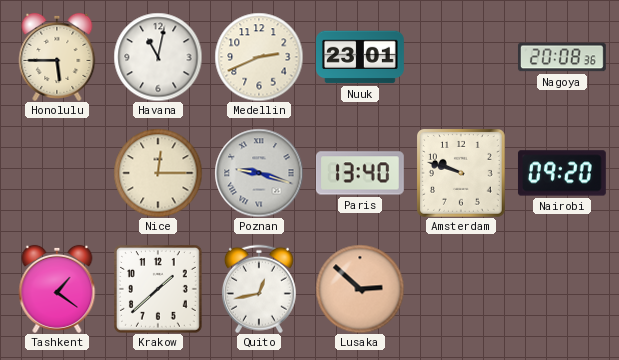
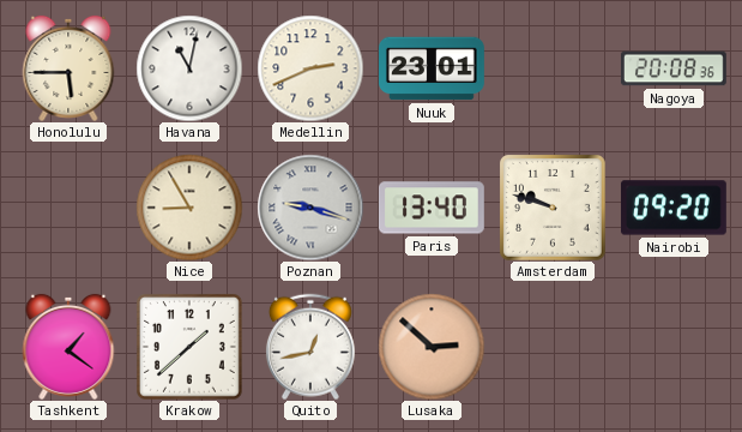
Nice: 12:15 -> 8:55 (189, 208)
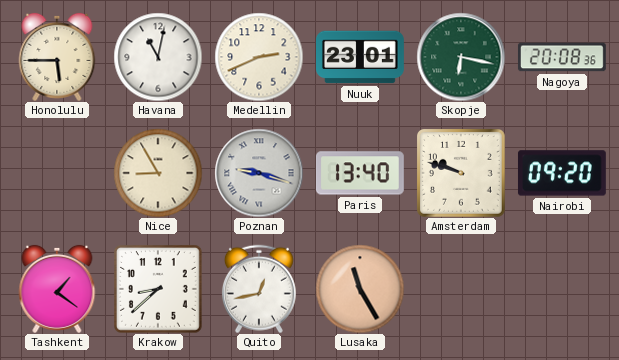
Skopje: none -> 6:17 (461, 57)
Krakow: 1:38 -> 8:38 (158, 289)
Lusaka: 2:52 -> 11:25 (360, 289)
